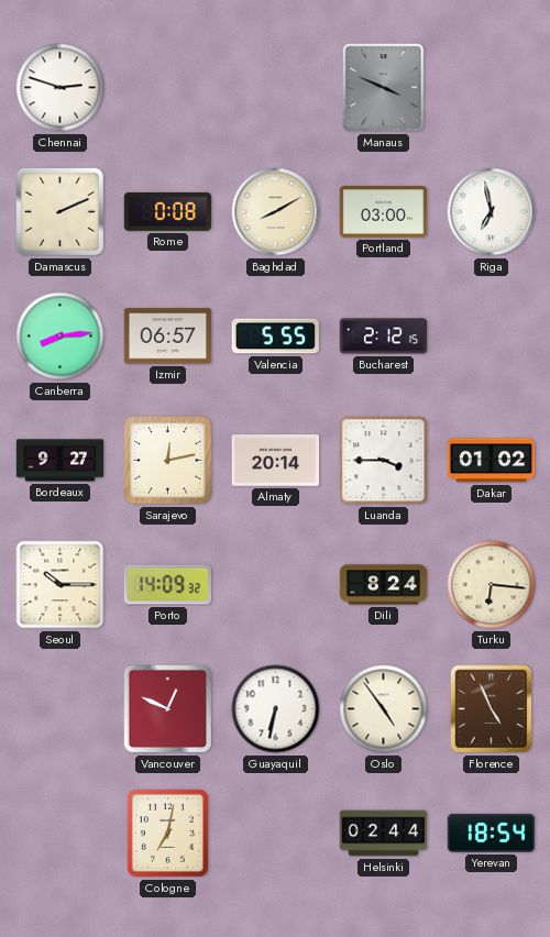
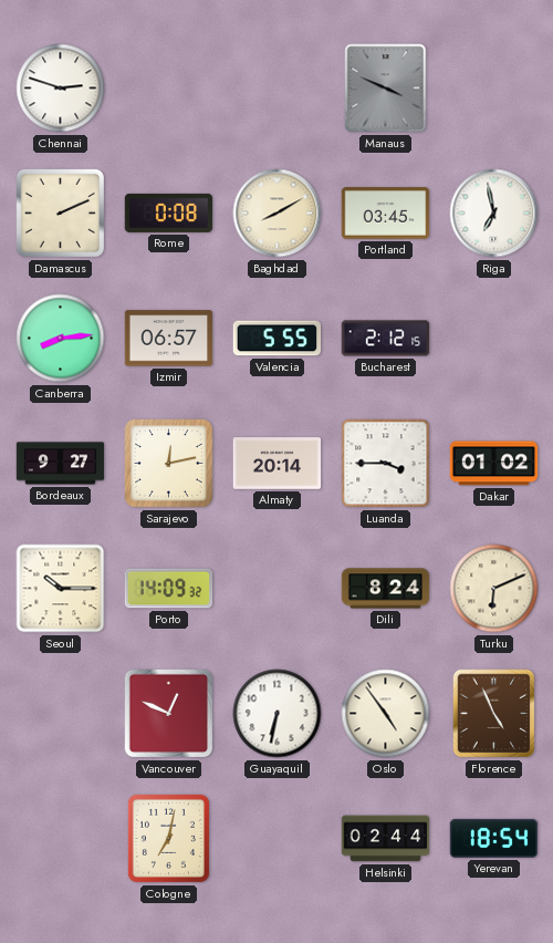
Portland: 03:00 -> 03:45 (386, 214)
Turku: 6:16 -> 6:11 (494, 589)
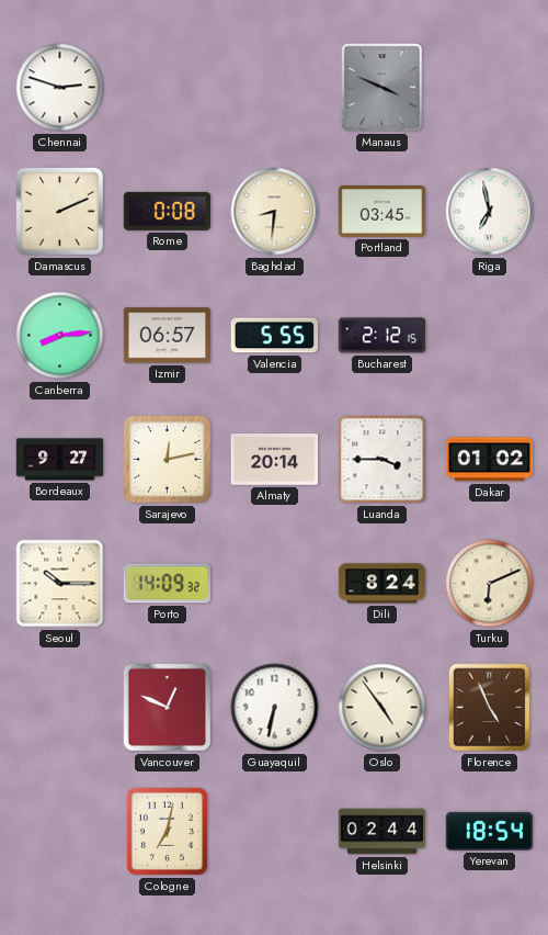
Baghdad: 8:10 -> 8:31 (275, 212)
